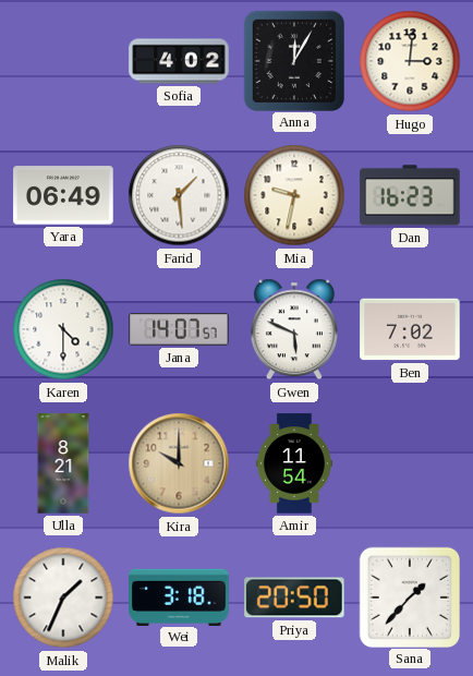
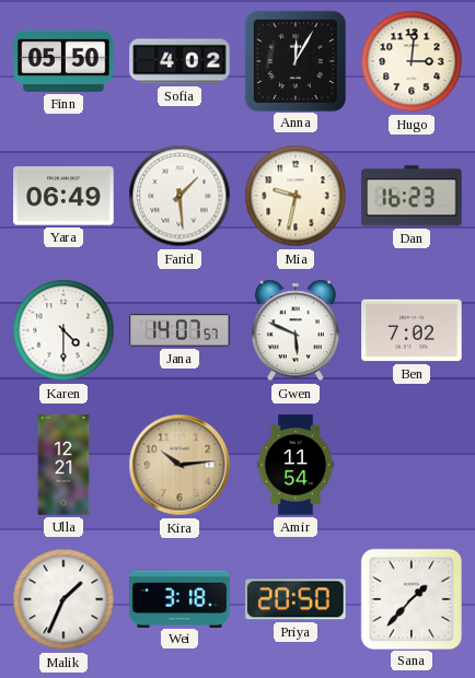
Finn: none -> 05:50 (63, 61)
Ulla: 8:21 -> 12:21 (63, 465)
Kira: 10:00 -> 10:14 (179, 465)
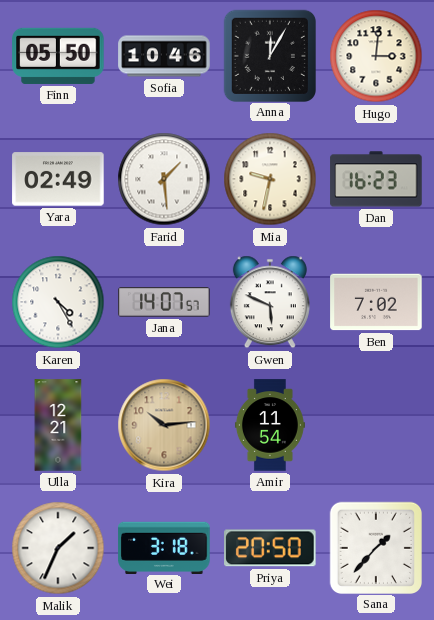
Sofia: 4:02 -> 10:46 (164, 56)
Yara: 06:49 -> 02:49 (58, 179)
Karen: 4:30 -> 4:25 (58, 302)
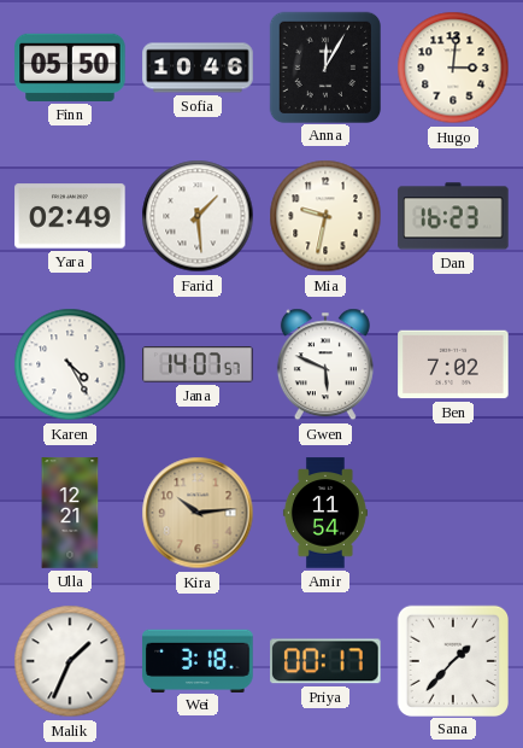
Priya: 20:50 -> 00:17 (325, 661)
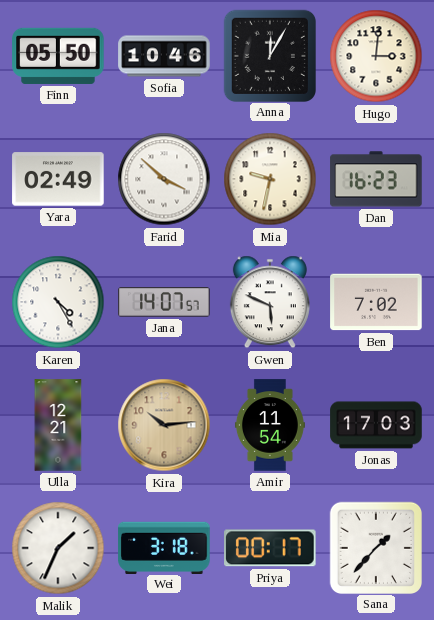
Farid: 1:29 -> 3:52 (164, 179)
Jonas: none -> 17:03 (376, 425)
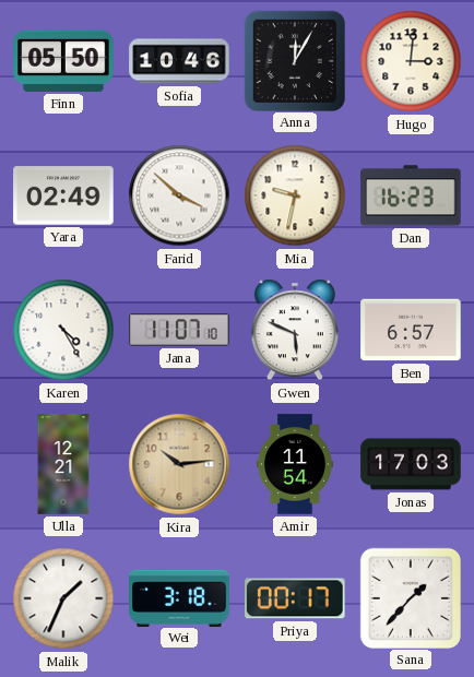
Jana: 14:07 -> 11:07 (179, 330)
Ben: 7:02 -> 6:57 (411, 330)
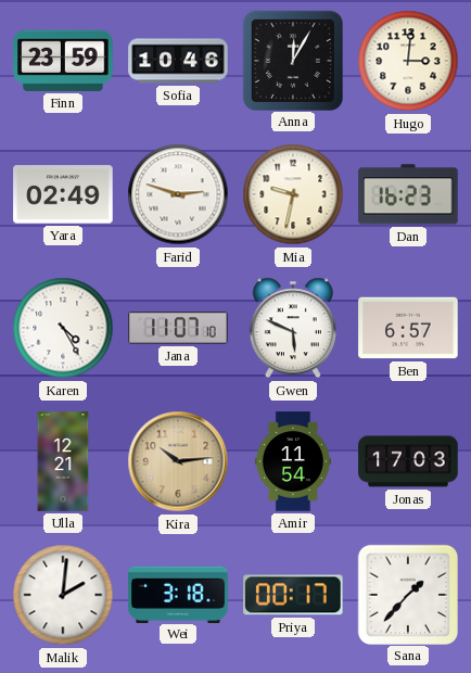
Finn: 05:50 -> 23:59 (63, 61)
Farid: 3:52 -> 2:48 (178, 194)
Malik: 1:34 -> 2:01 (63, 595)
